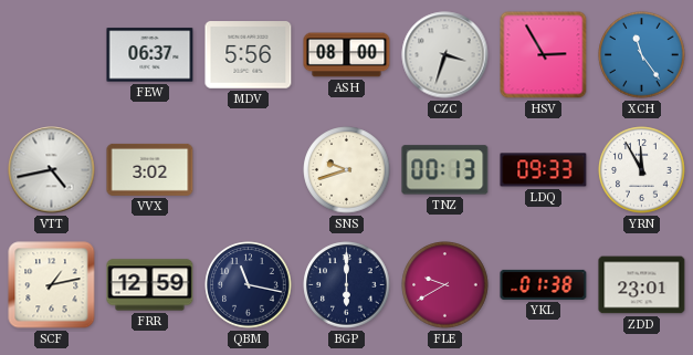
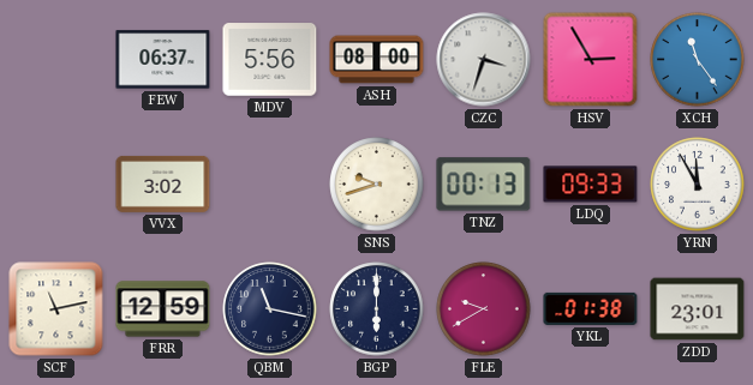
VTT: 4:43 -> none (52, 170)
SCF: 1:13 -> 11:13 (56, 309)
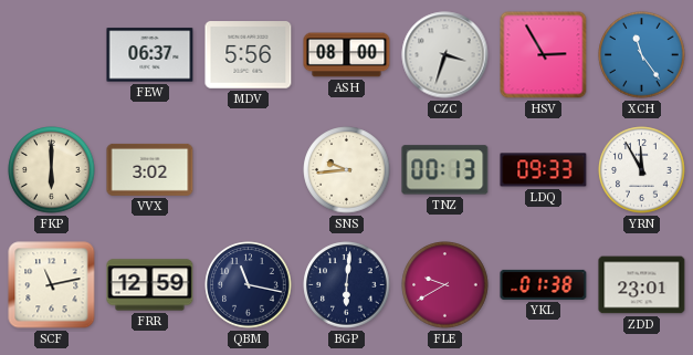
FKP: none -> 6:00 (52, 170)
SNS: 9:42 -> 9:44 (347, 170)
BGP: 6:00 -> 6:01 (347, 285)
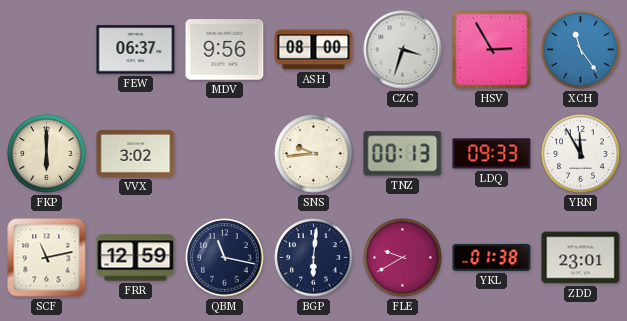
MDV: 5:56 -> 9:56 (225, 50)
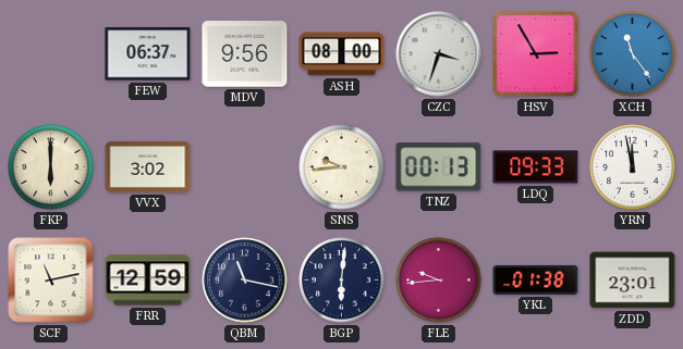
YRN: 11:55 -> 11:58 (633, 167)
FLE: 9:40 -> 9:44 (439, 281)
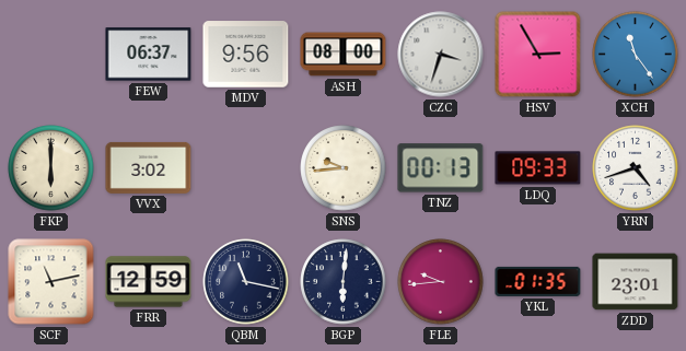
YRN: 11:58 -> 4:42 (636, 168)
YKL: 01:38 -> 01:35 (538, 281)
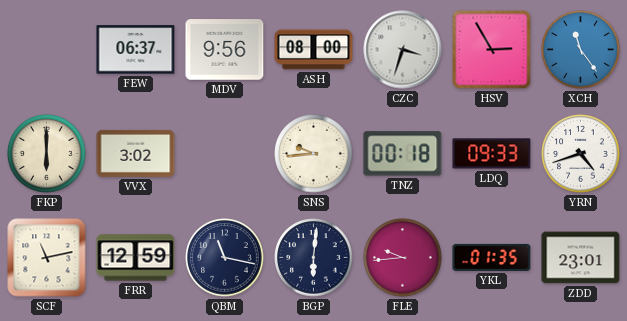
TNZ: 00:13 -> 00:18 (403, 154)
